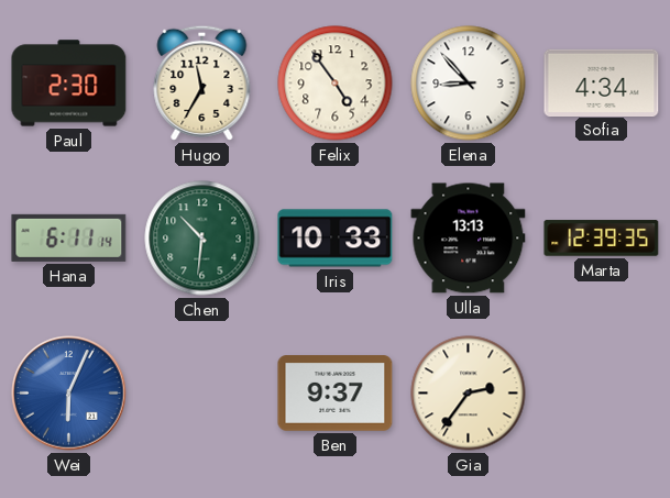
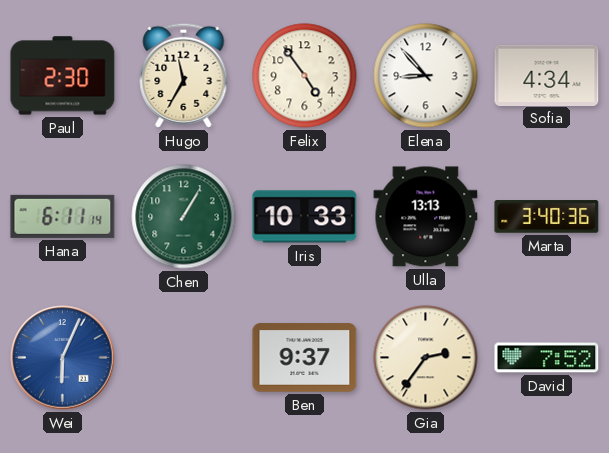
Chen: 10:31 -> 1:05 (184, 217)
Marta: 12:39 -> 3:40 (547, 217)
David: none -> 7:52 (547, 358)
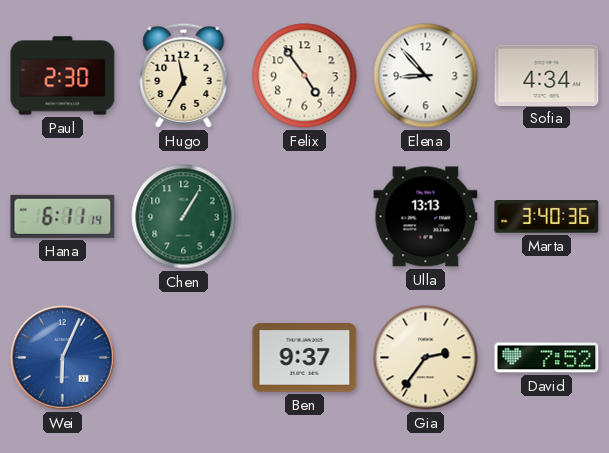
Iris: 10:33 -> none (305, 217)
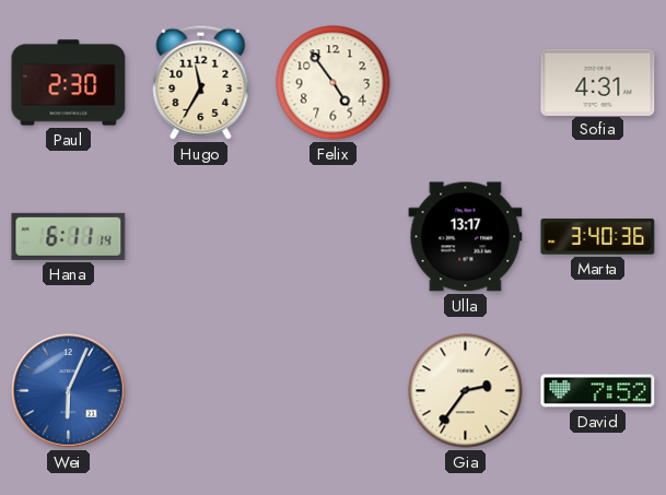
Elena: 8:53 -> none (426, 76)
Sofia: 4:34 -> 4:31 (598, 82)
Chen: 1:05 -> none (184, 217)
Ulla: 13:13 -> 13:17 (466, 237)
Ben: 9:37 -> none (305, 358)
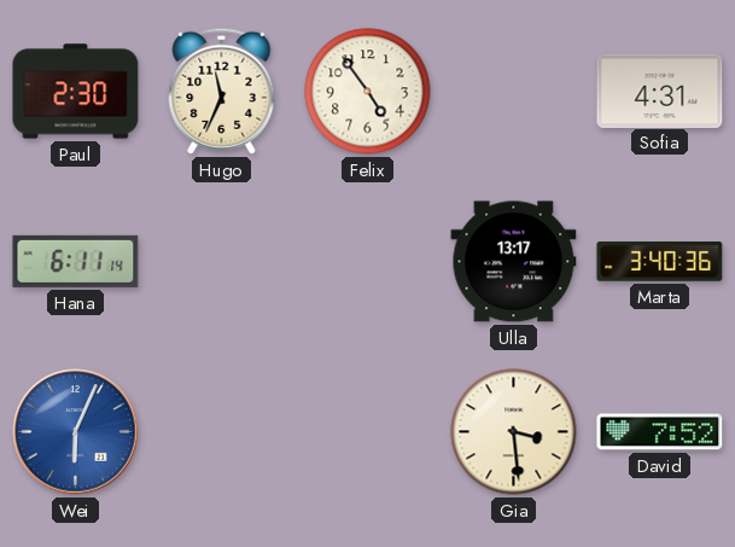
Hugo: 11:35 -> 11:34 (222, 91)
Gia: 2:36 -> 3:29 (514, 432)
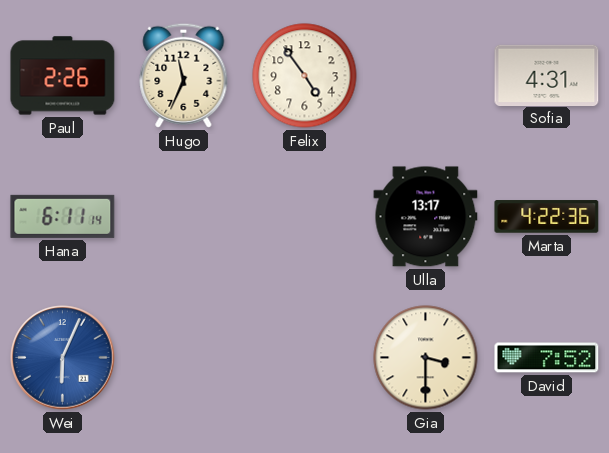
Paul: 2:30 -> 2:26 (63, 76)
Marta: 3:40 -> 4:22 (547, 217)
Gia: 3:29 -> 3:30 (426, 358)
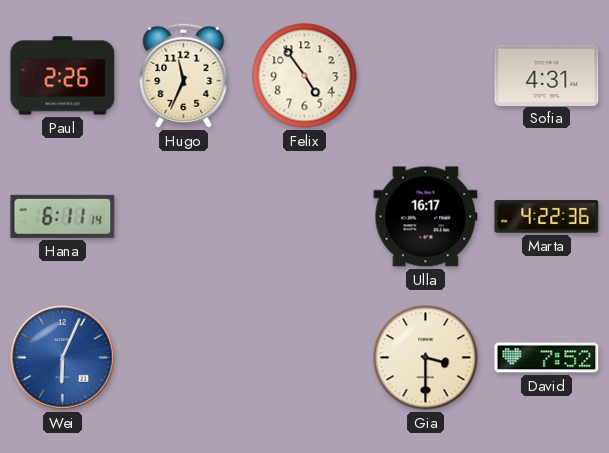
Ulla: 13:17 -> 16:17 (426, 217)
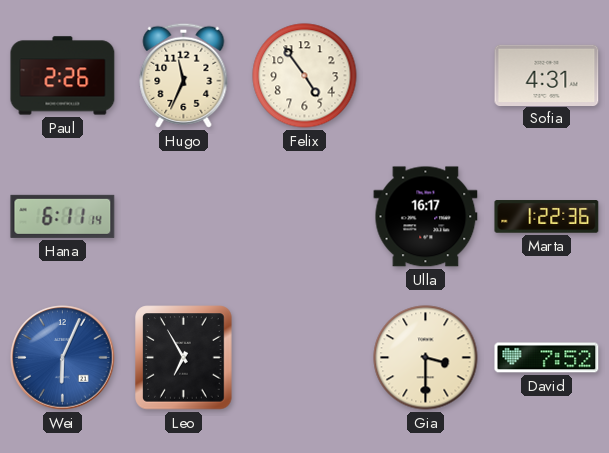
Marta: 4:22 -> 1:22 (547, 217)
Leo: none -> 6:55 (184, 358)
